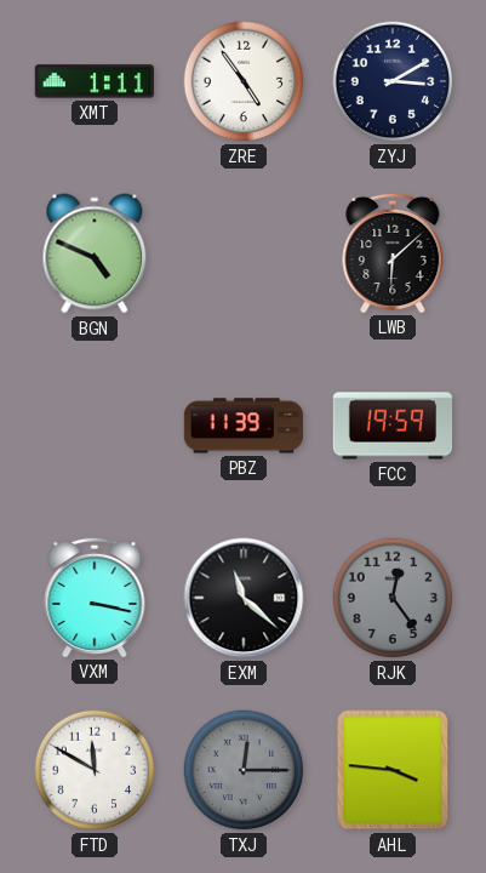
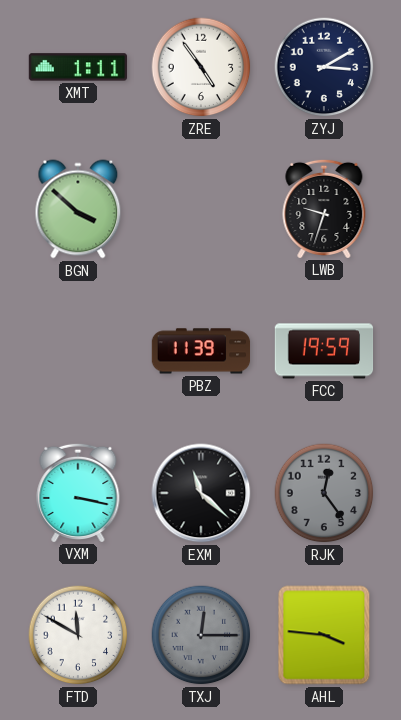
BGN: 4:49 -> 3:52 (78, 209)
LWB: 6:08 -> 9:33 (324, 208)
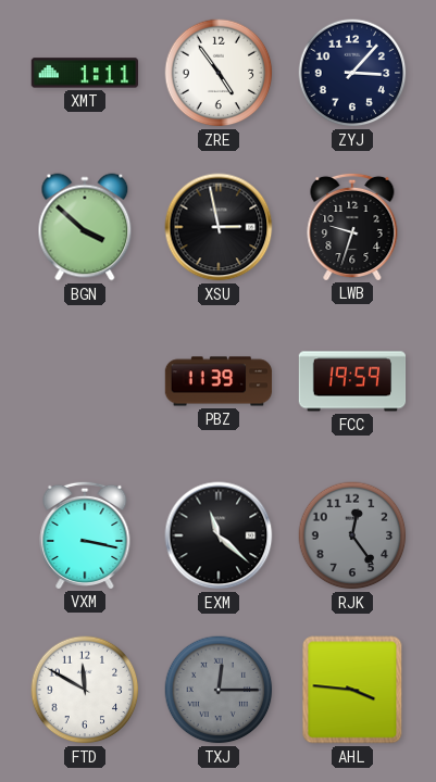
ZYJ: 3:10 -> 3:07 (352, 73)
XSU: none -> 2:58 (219, 227)
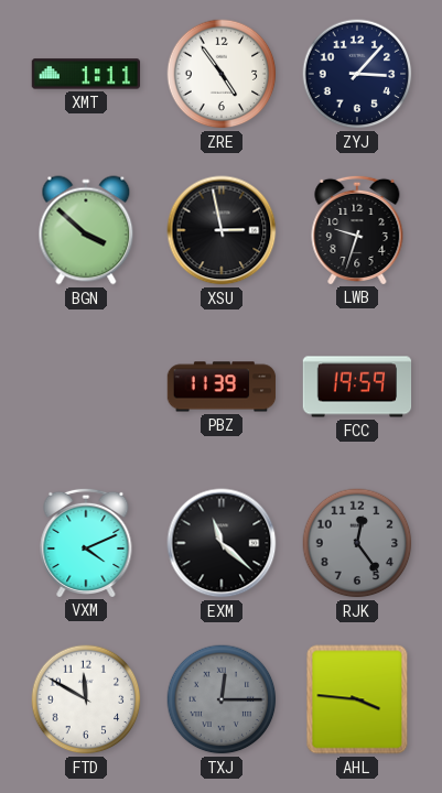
VXM: 3:17 -> 4:11 (86, 542)
